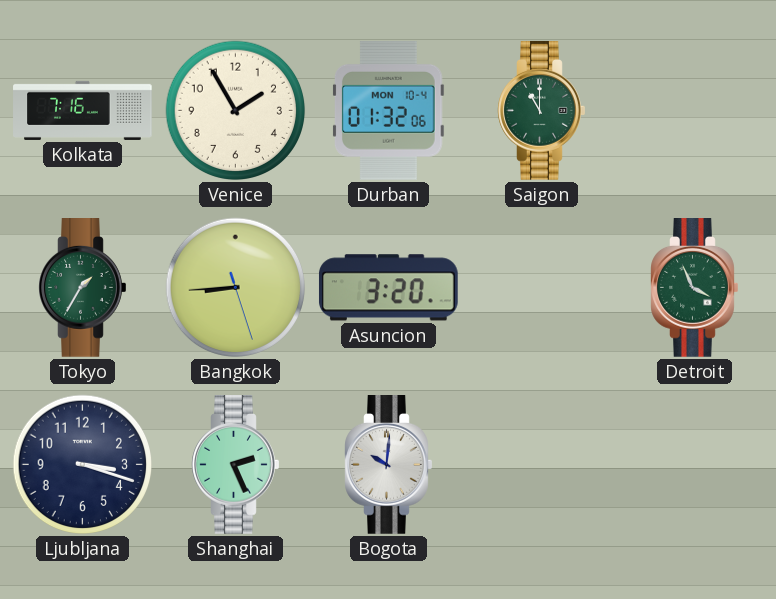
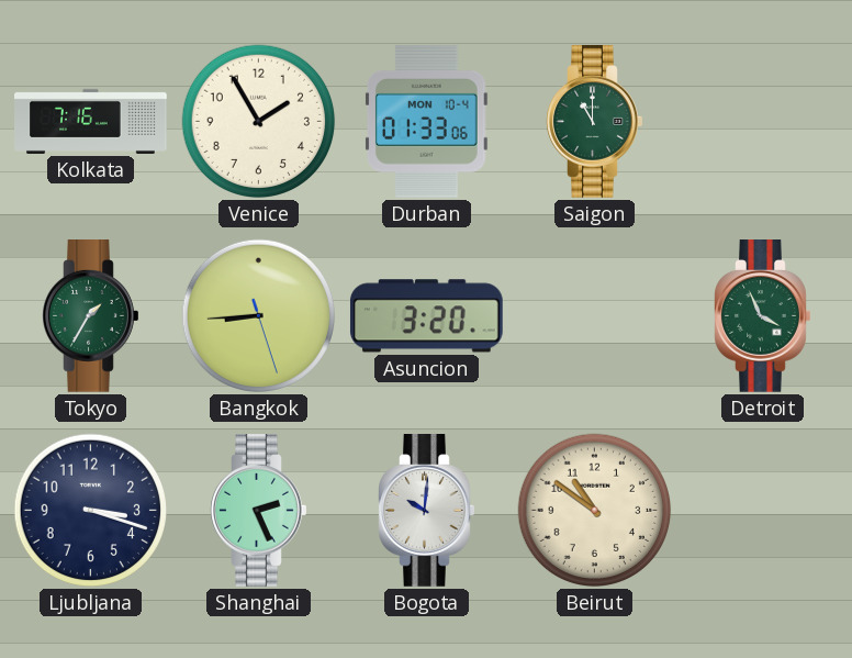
Durban: 01:32 -> 01:33 (426, 121)
Beirut: none -> 10:51 (595, 511)
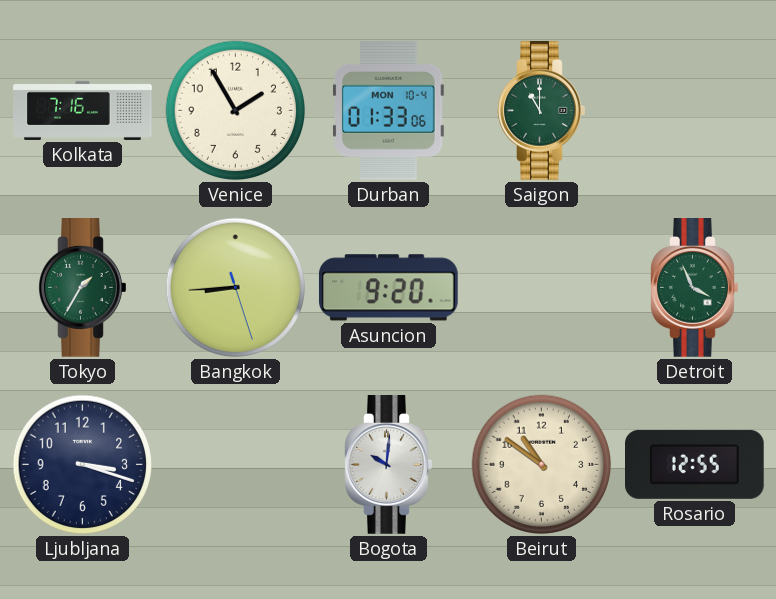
Asuncion: 3:20 -> 9:20 (388, 288)
Shanghai: 2:26 -> none (259, 511)
Rosario: none -> 12:55 (695, 464)
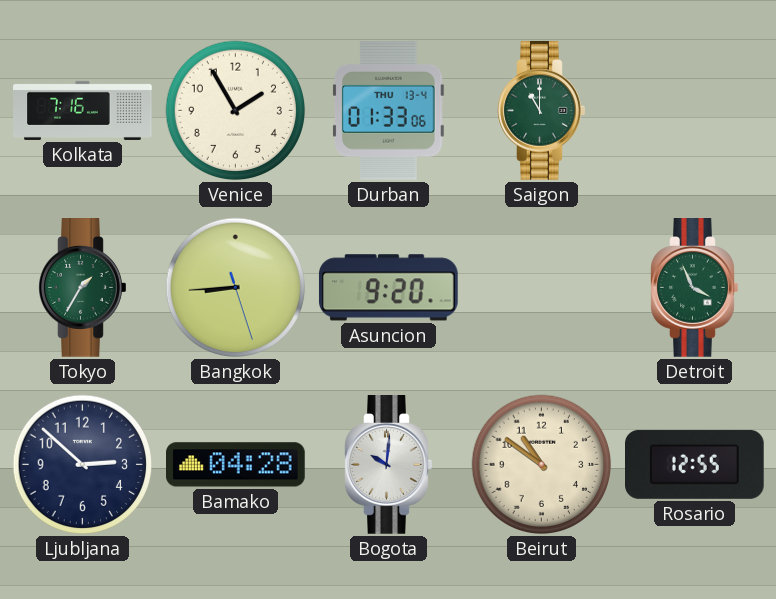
Durban date: MON 10-4 -> THU 13-4 (388, 110)
Ljubljana: 3:18 -> 2:52 (83, 465)
Bamako: none -> 04:28 (236, 465)
